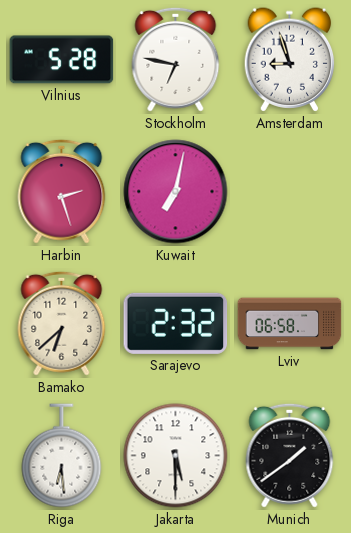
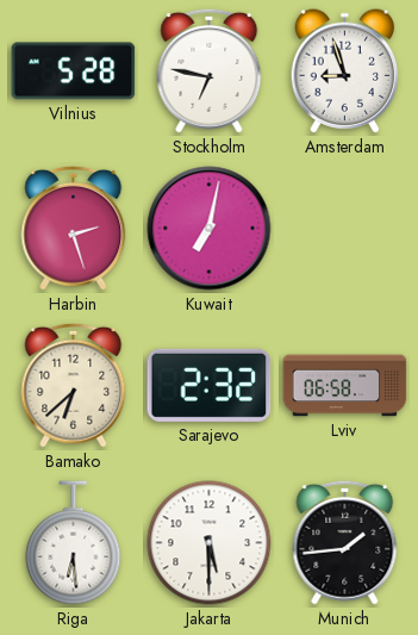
Munich: 1:39 -> 1:44 (345, 542)
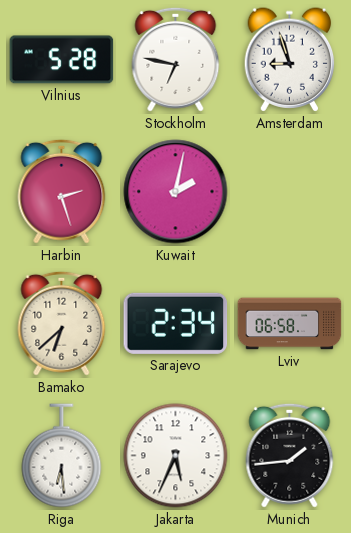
Kuwait: 7:02 -> 2:02 (176, 192)
Sarajevo: 2:32 -> 2:34 (176, 323)
Jakarta: 5:30 -> 5:34 (176, 456)
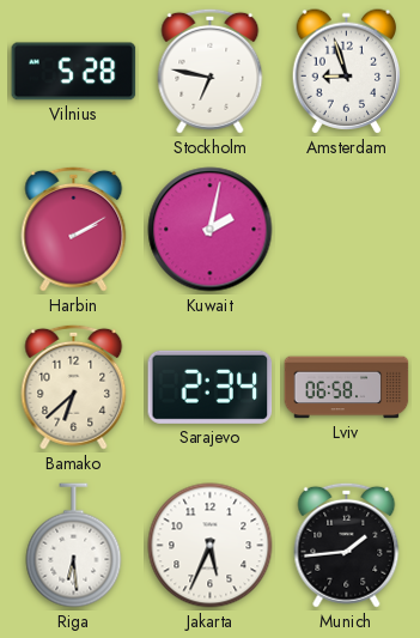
Harbin: 2:27 -> 2:10 (74, 229)
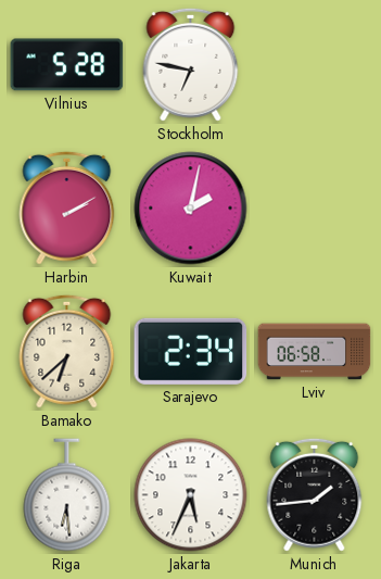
Amsterdam: 8:57 -> none (347, 72)
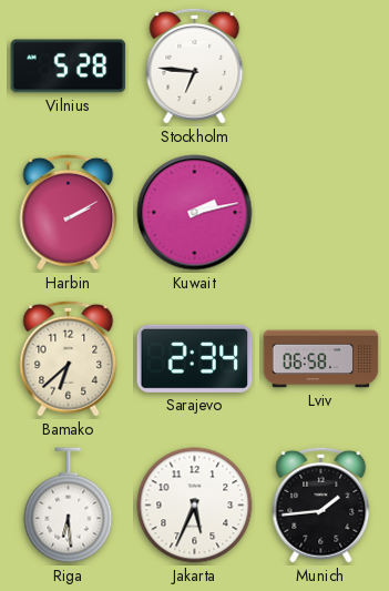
Stockholm: 6:47 -> 6:46 (195, 65)
Kuwait: 2:02 -> 2:13 (195, 213)
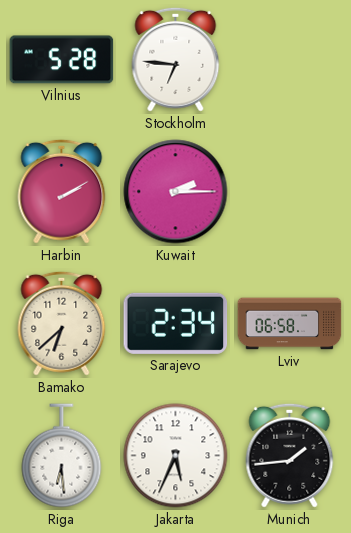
Kuwait: 2:13 -> 2:15 (176, 192)
